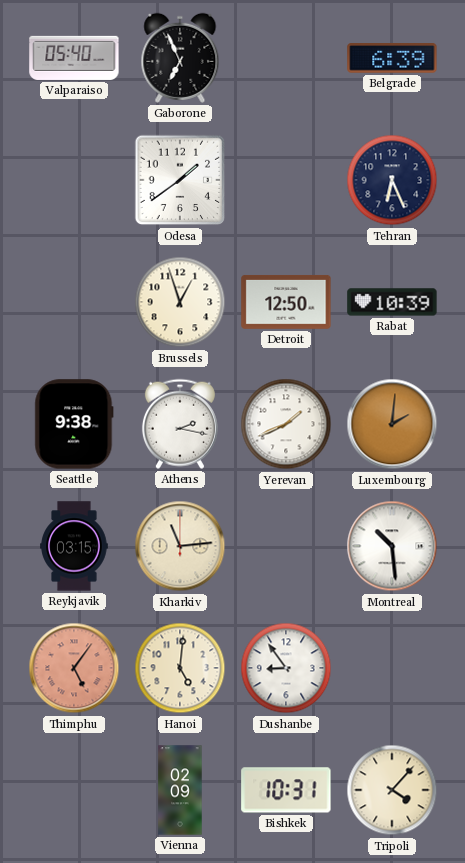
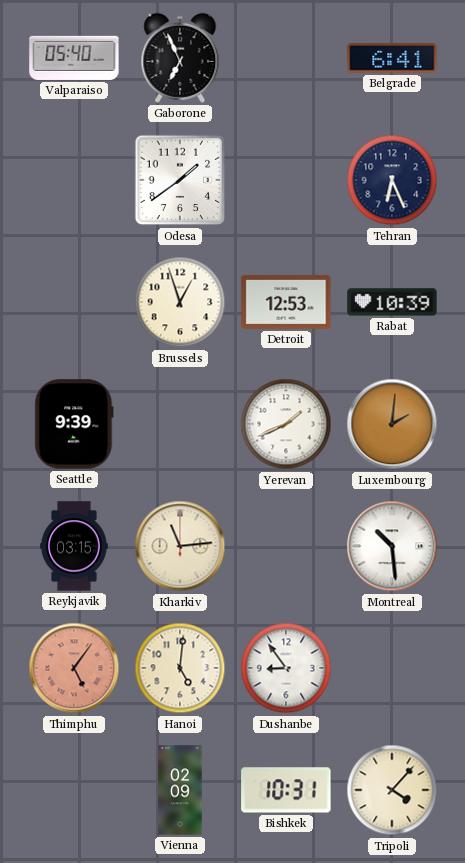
Belgrade: 6:39 -> 6:41 (392, 58)
Detroit: 12:50 -> 12:53 (286, 302)
Seattle: 9:38 -> 9:39 (74, 424)
Athens: 2:17 -> none (180, 424)
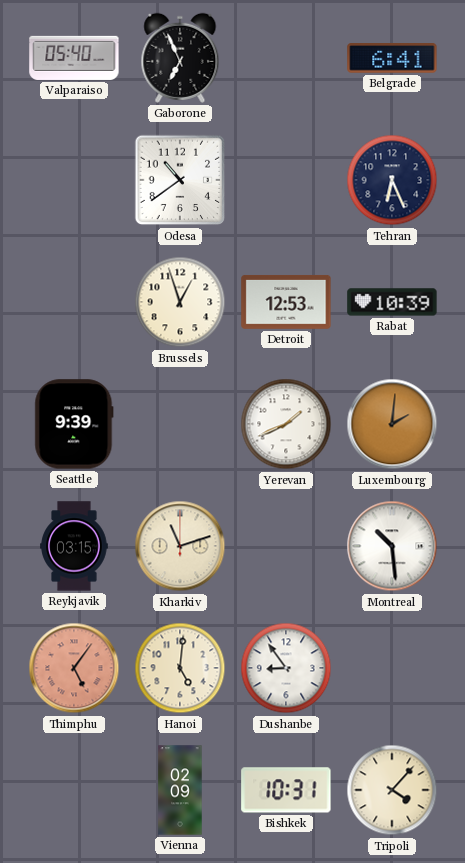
Odesa: 1:39 -> 10:39 (180, 180)
Kharkiv: 11:14 -> 11:12 (180, 546)
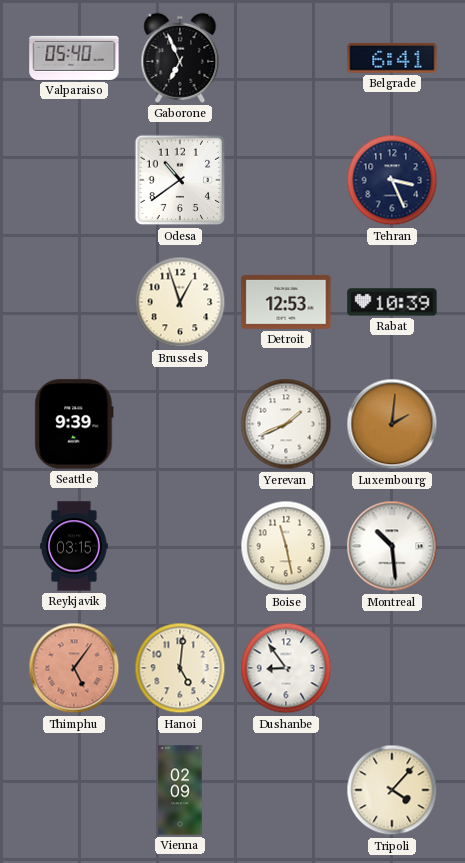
Tehran: 6:26 -> 3:26 (392, 180)
Kharkiv: 11:12 -> none (180, 546)
Boise: none -> 11:28 (286, 546)
Bishkek: 10:31 -> none (286, 790)
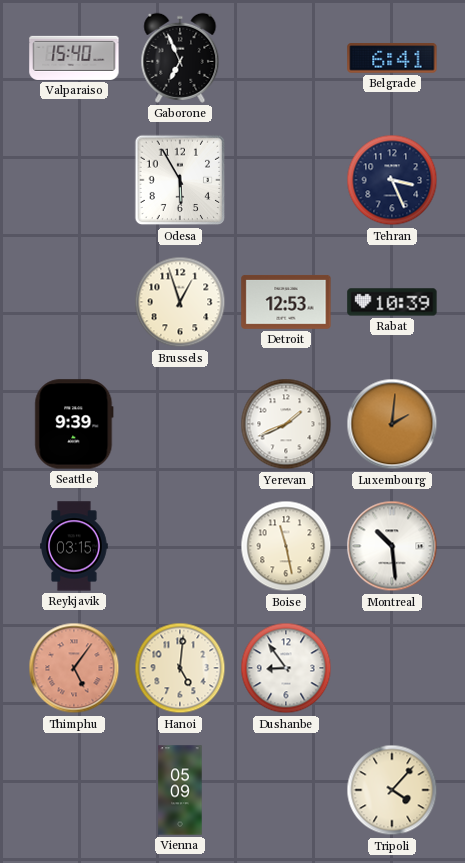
Valparaiso: 05:40 -> 15:40 (74, 58)
Odesa: 10:39 -> 5:55 (180, 180)
Vienna: 02:09 -> 05:09 (180, 790)
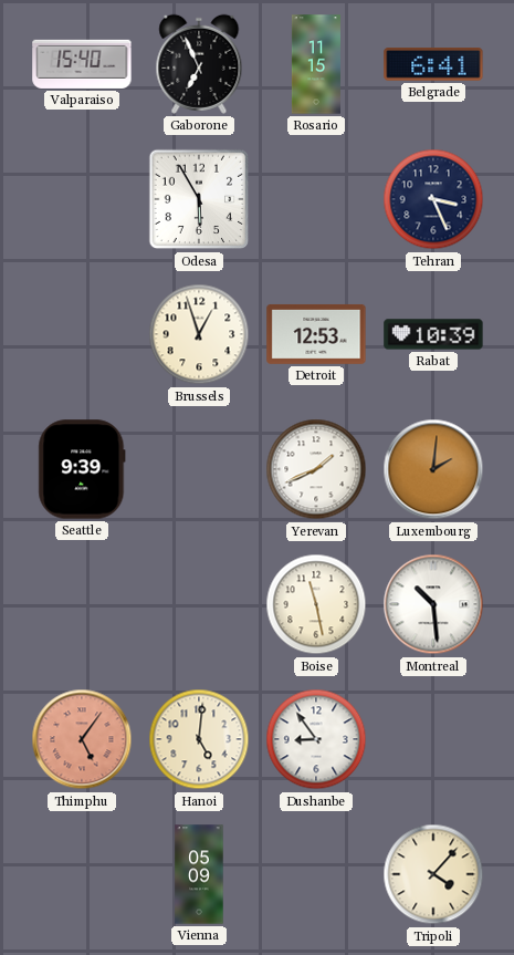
Rosario: none -> 11:15 (316, 64)
Reykjavik: 03:15 -> none (74, 546)
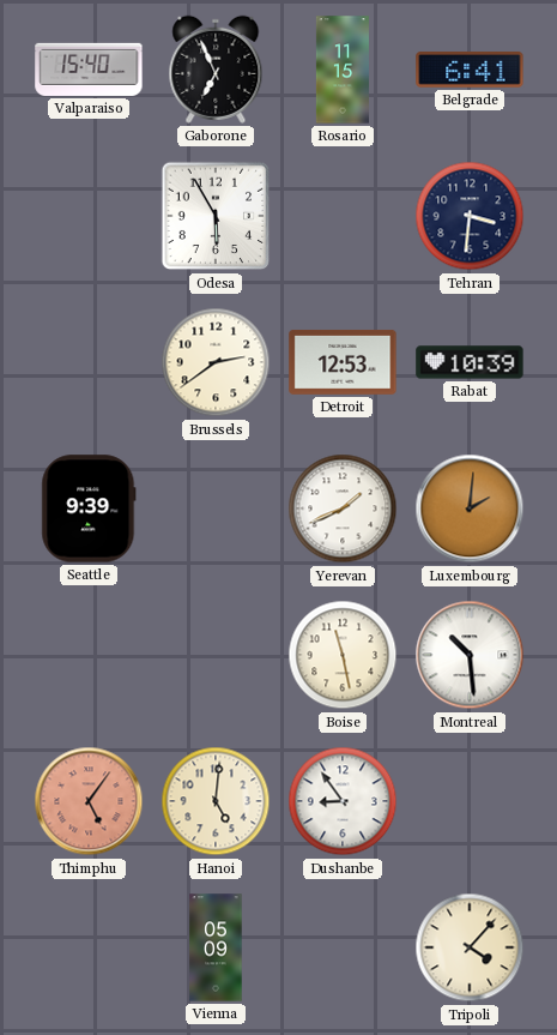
Tehran: 3:26 -> 3:31 (470, 216)
Brussels: 12:57 -> 2:39 (216, 362)
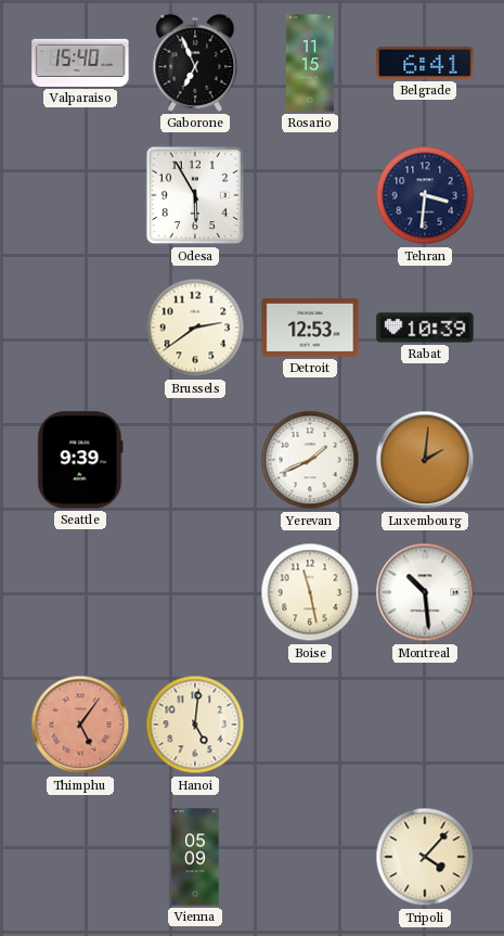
Dushanbe: 8:54 -> none (343, 801)
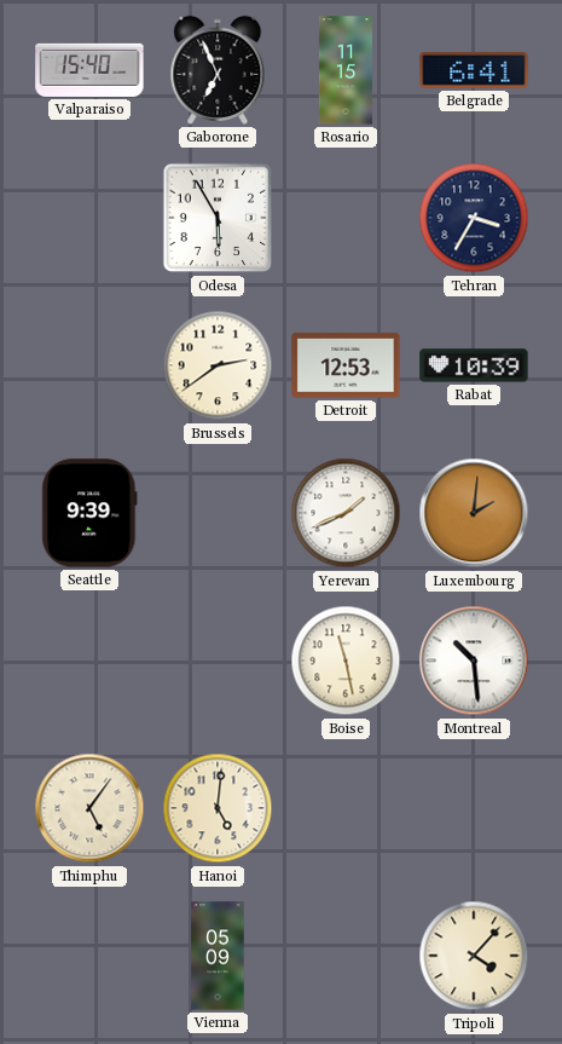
Tehran: 3:31 -> 3:35 (474, 218)
Thimphu dial: salmon -> cream (89, 808)
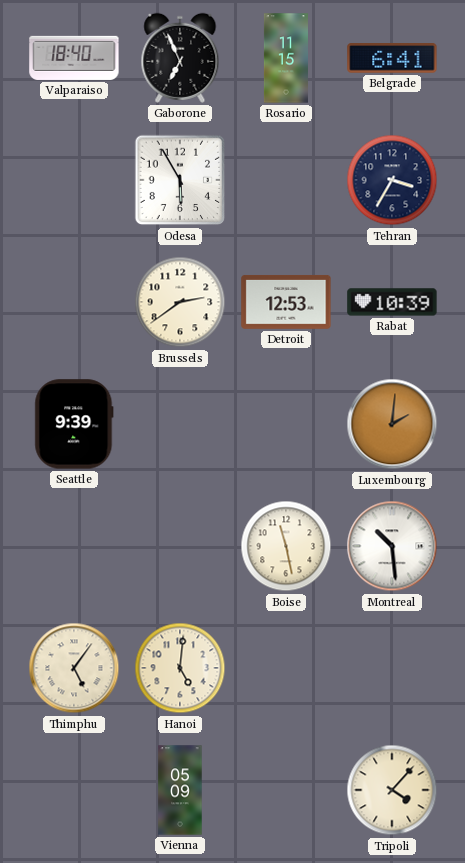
Valparaiso: 15:40 -> 18:40 (74, 58)
Yerevan: 1:41 -> none (346, 513)
